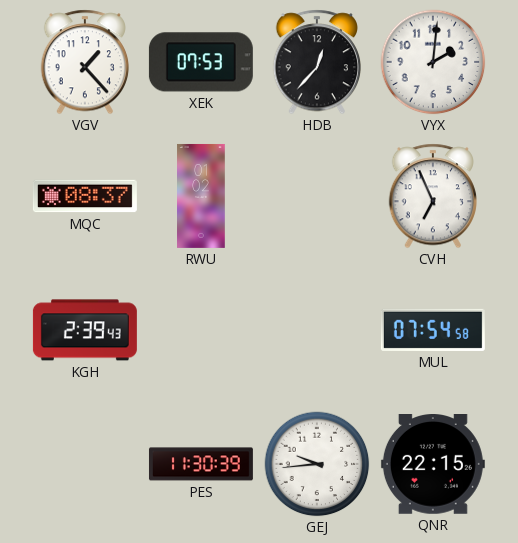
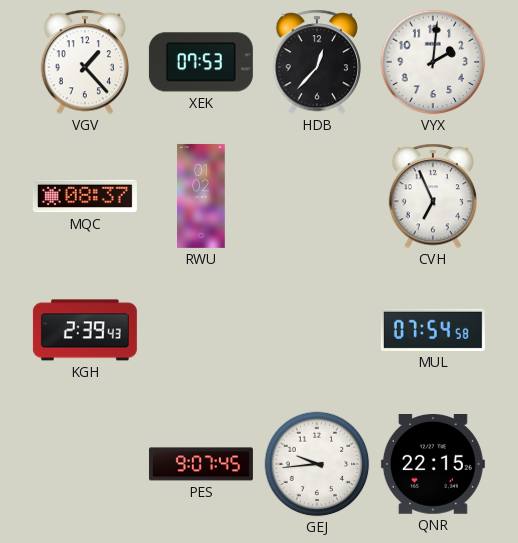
PES: 11:30 -> 9:07 (201, 464)
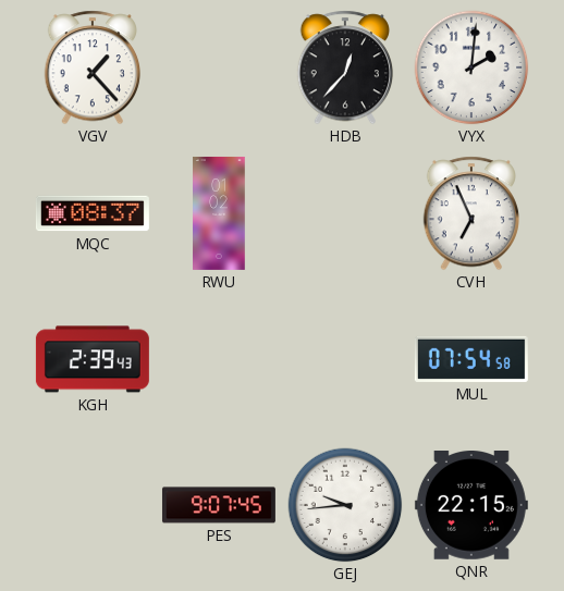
XEK: 07:53 -> none (201, 62)
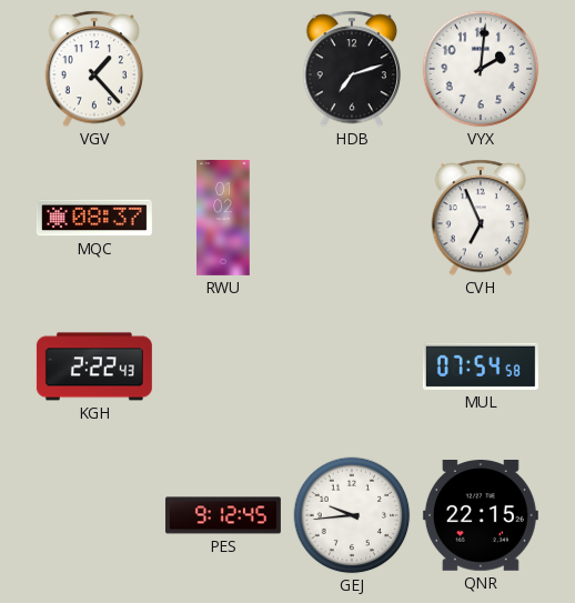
HDB: 12:37 -> 7:12 (351, 69)
KGH: 2:39 -> 2:22 (94, 366)
PES: 9:07 -> 9:12 (223, 515)
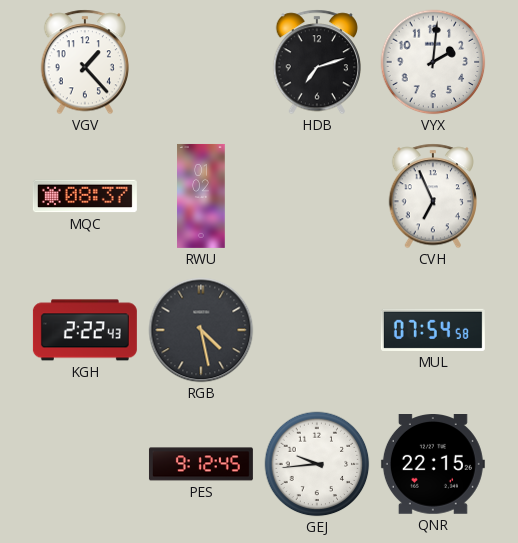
RGB: none -> 4:28 (201, 330)
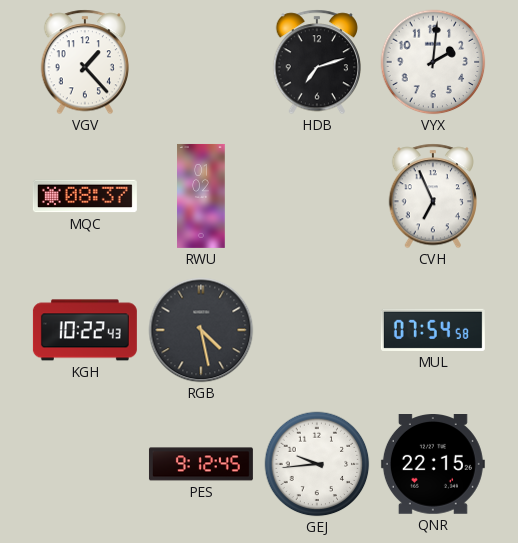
KGH: 2:22 -> 10:22 (85, 330)
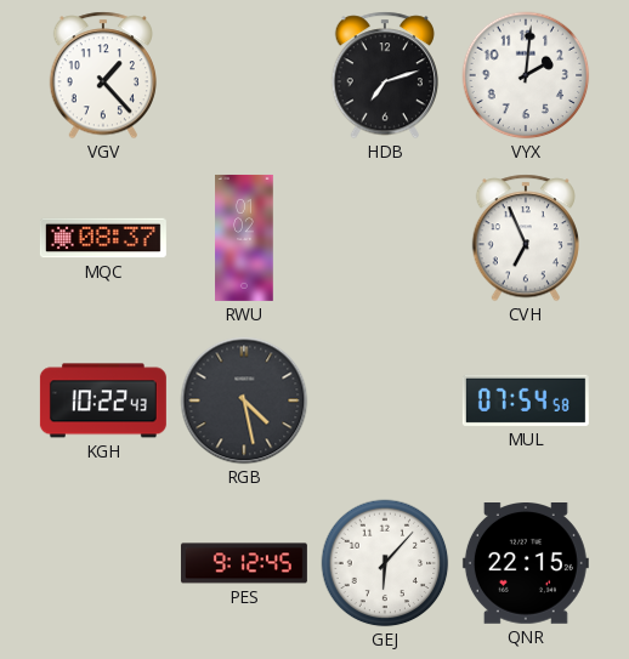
GEJ: 9:44 -> 6:07 (385, 563)
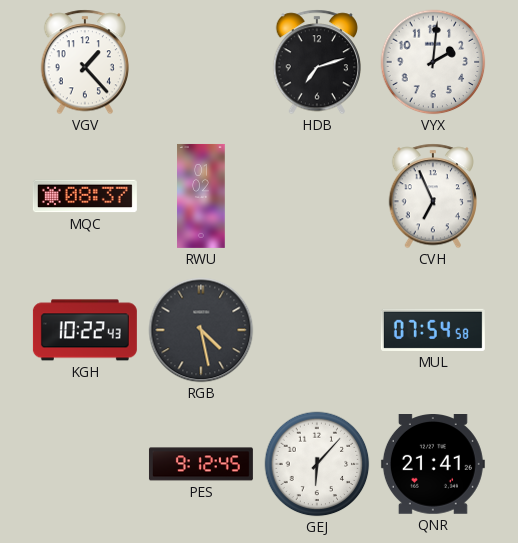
QNR: 22:15 -> 21:41 (433, 465)
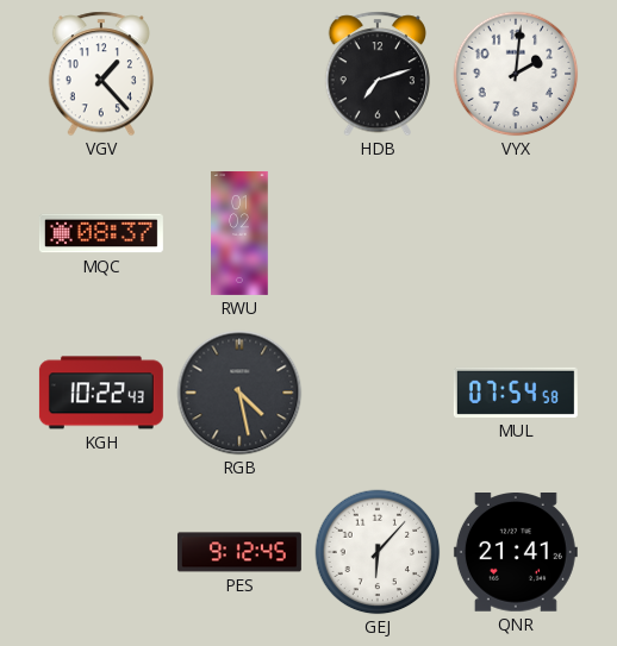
CVH: 6:56 -> none (432, 196)
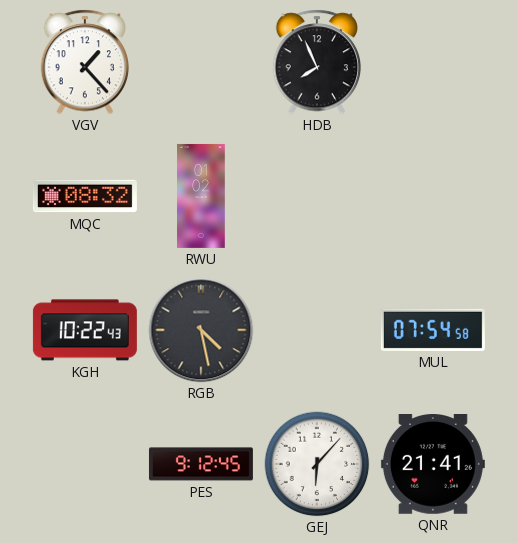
HDB: 7:12 -> 7:56 (316, 62)
VYX: 2:01 -> none (516, 74)
MQC: 08:37 -> 08:32 (85, 196)
